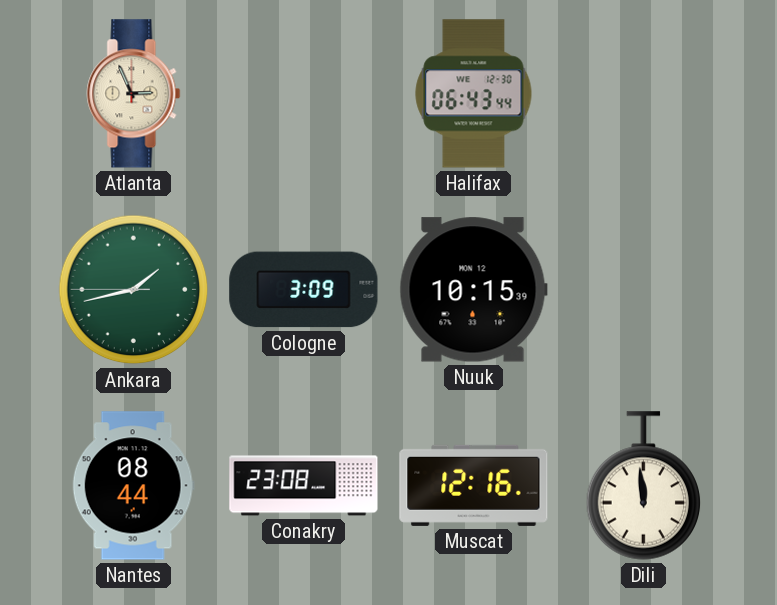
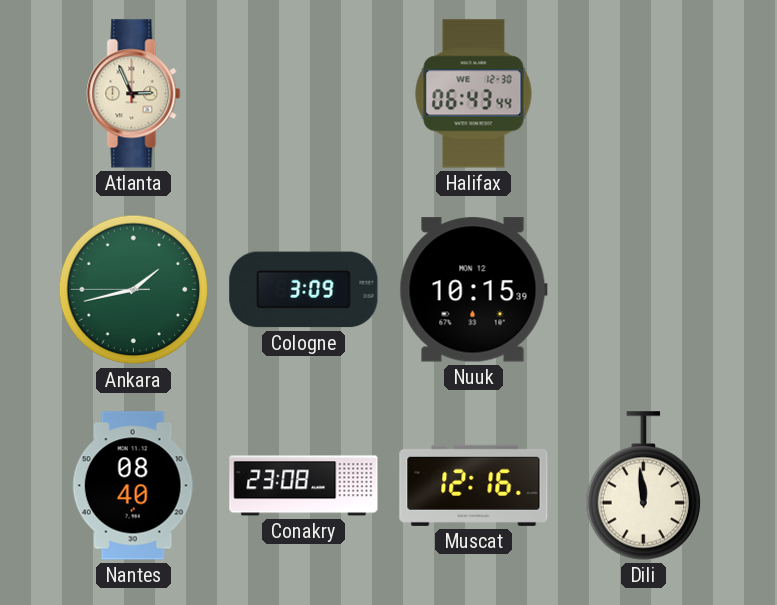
Nantes: 08:44 -> 08:40 (133, 486)
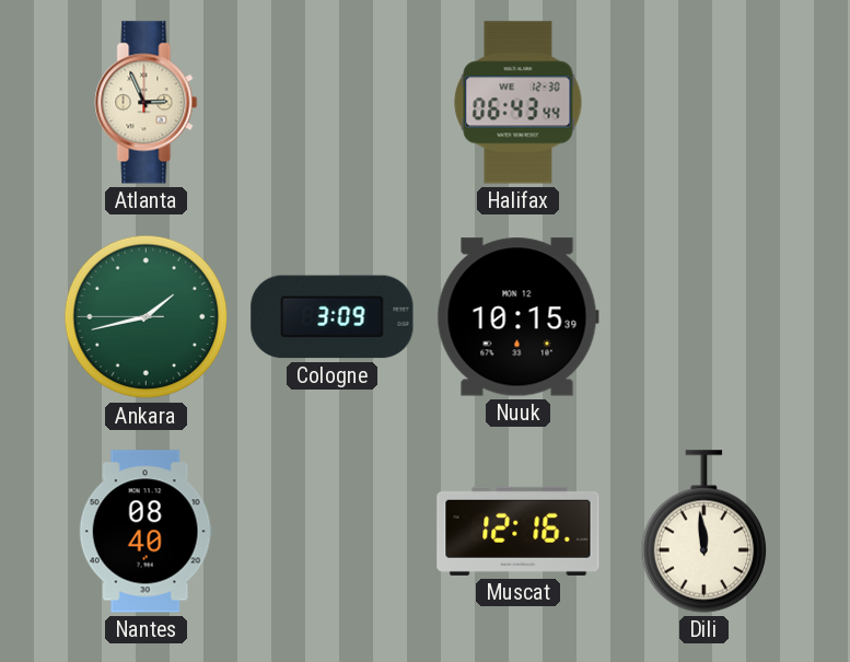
Conakry: 23:08 -> none (304, 486)
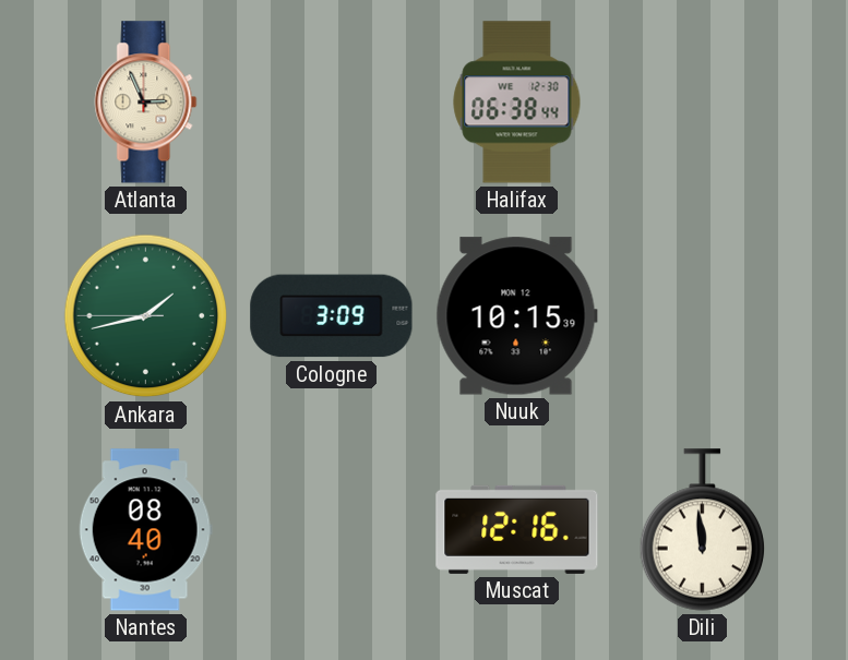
Halifax: 06:43 -> 06:38 (517, 103)
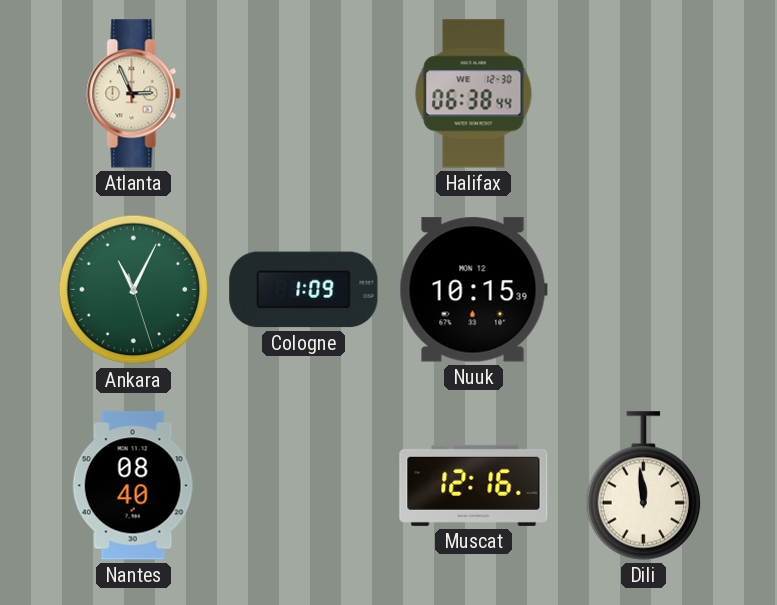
Ankara: 1:42 -> 11:04 (134, 290)
Cologne: 3:09 -> 1:09 (304, 290)
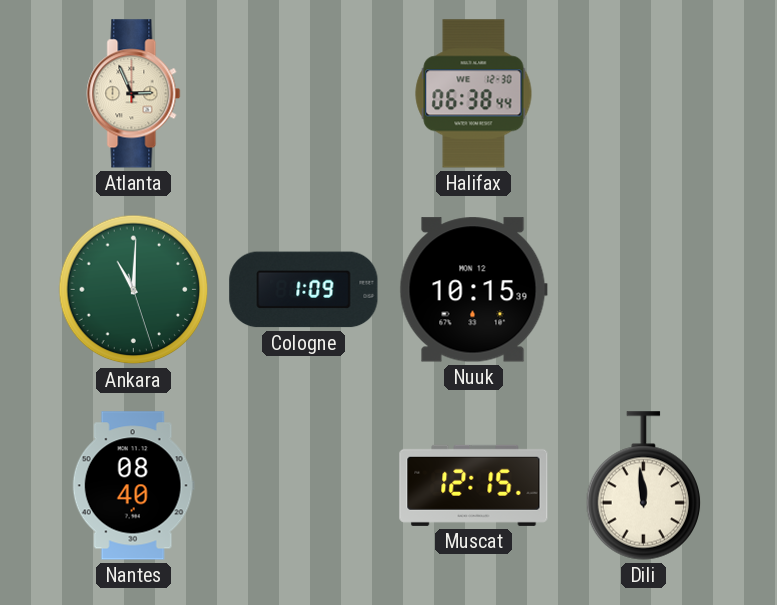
Ankara: 11:04 -> 11:00 (134, 290)
Muscat: 12:16 -> 12:15 (474, 485)
